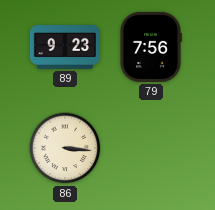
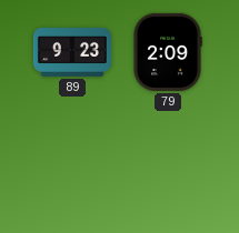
79: 7:56 -> 2:09 (168, 52)
86: 3:16 -> none (65, 148)
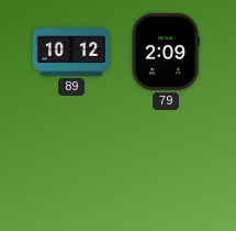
89: 9:23 -> 10:12 (71, 53)
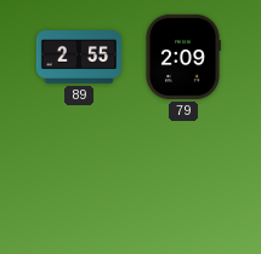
89: 10:12 -> 2:55 (79, 58)
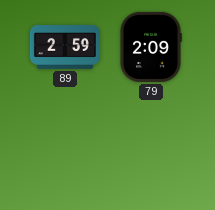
89: 2:55 -> 2:59 (65, 48)
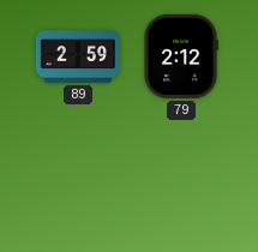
79: 2:09 -> 2:12 (181, 56)
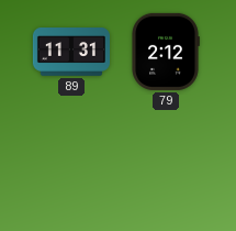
89: 2:59 -> 11:31 (71, 53)
